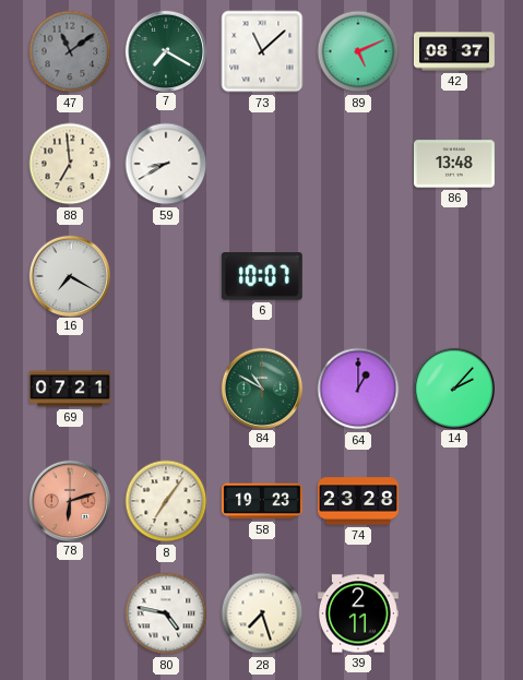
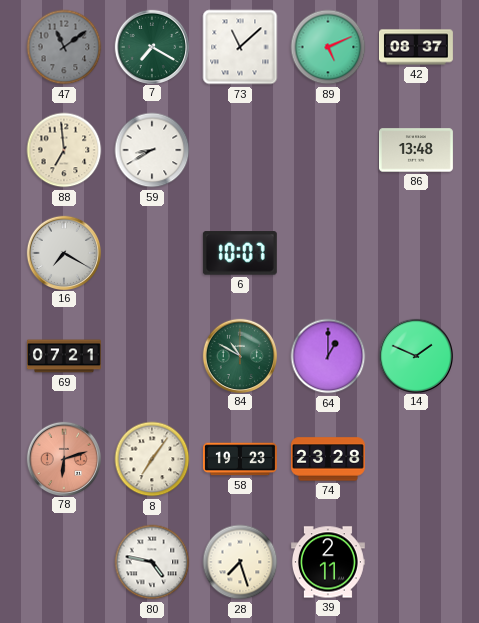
14: 2:07 -> 1:49 (415, 355)
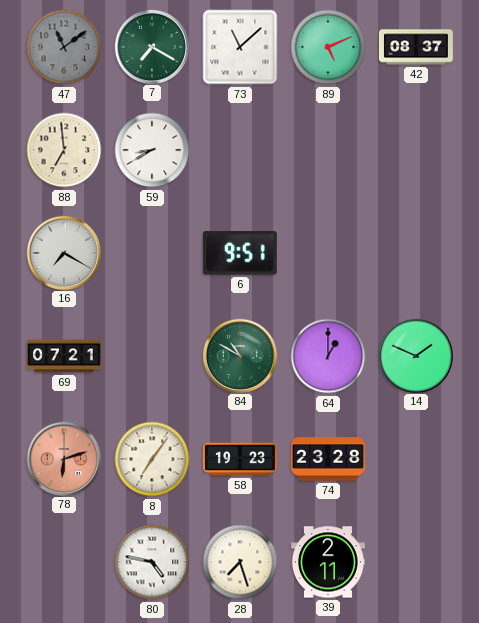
86: 13:48 -> none (416, 150)
6: 10:07 -> 9:51 (240, 253)
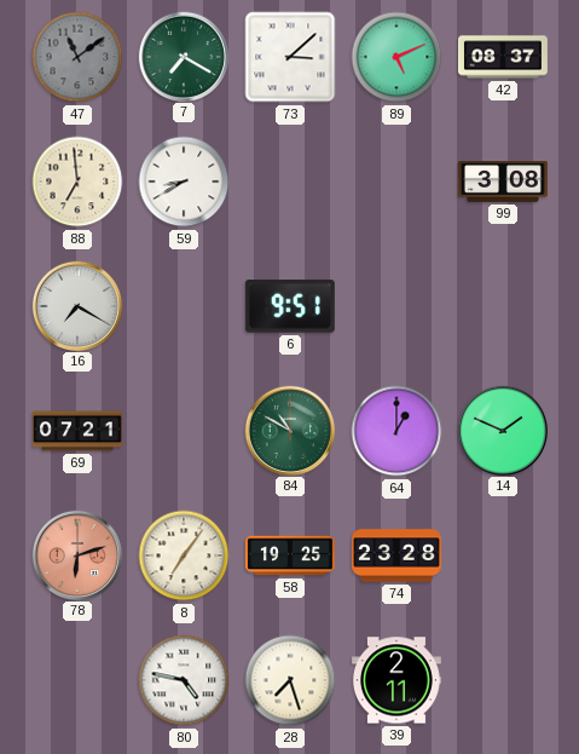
73: 11:08 -> 3:08 (290, 57)
99: none -> 3:08 (503, 183)
58: 19:23 -> 19:25 (290, 556)
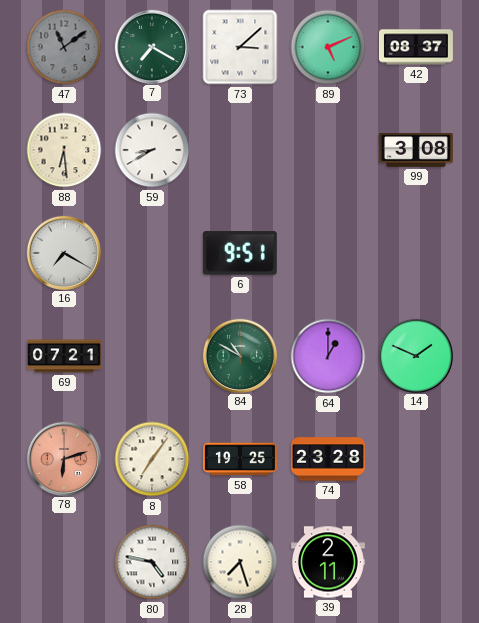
88: 6:59 -> 6:29 (64, 150)
